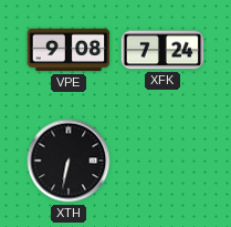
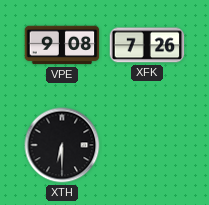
XFK: 7:24 -> 7:26 (147, 45)
XTH: 6:32 -> 6:30 (62, 145)
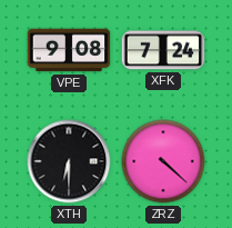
XFK: 7:26 -> 7:24 (163, 50)
ZRZ: none -> 4:22 (163, 161)
